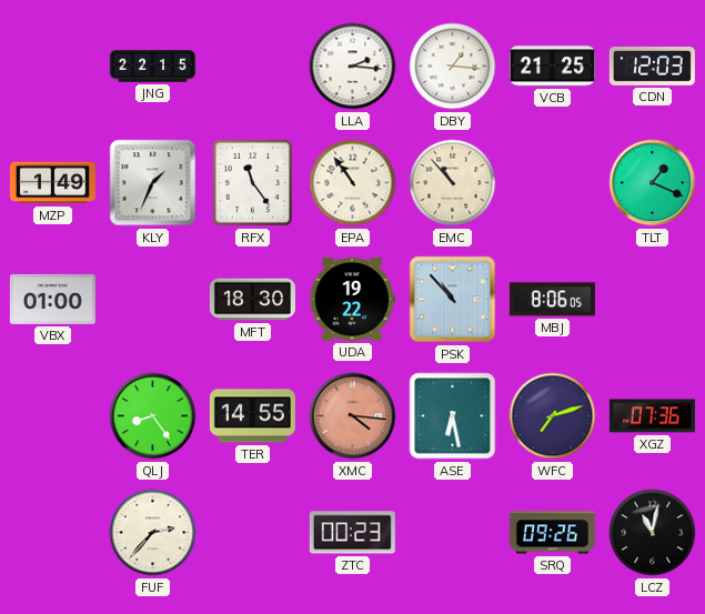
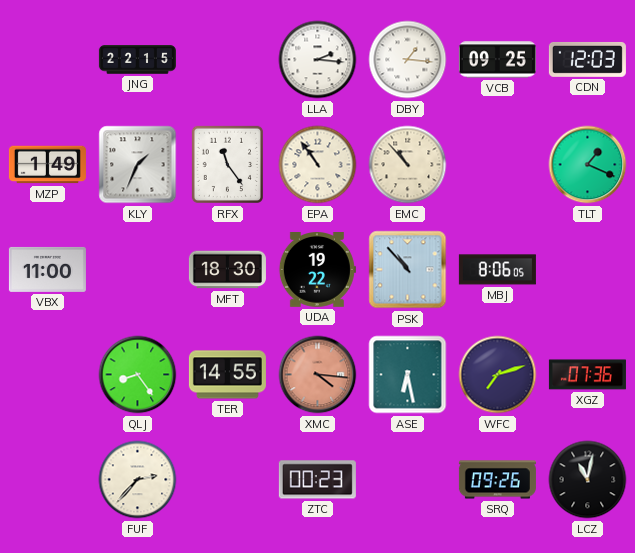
VCB: 21:25 -> 09:25 (497, 60)
VBX: 01:00 -> 11:00 (47, 269)
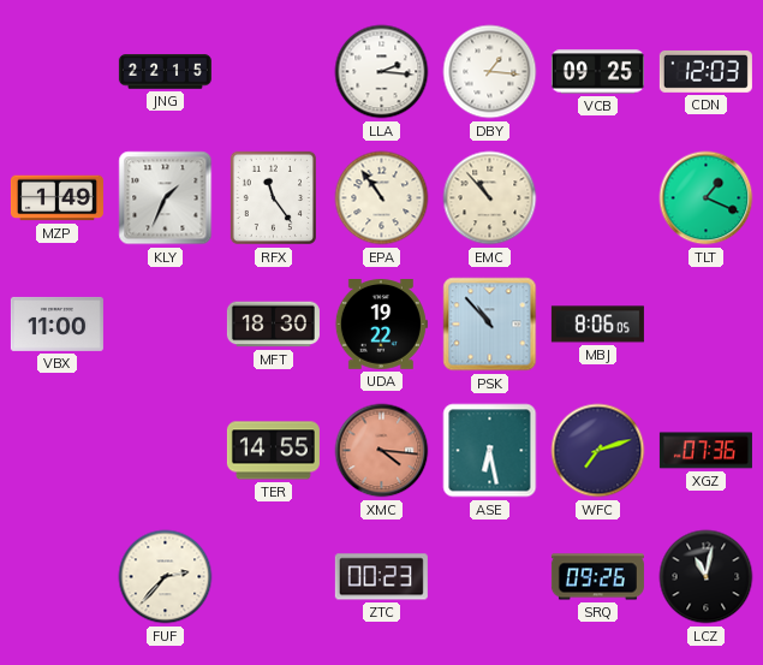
QLJ: 8:24 -> none (138, 375)
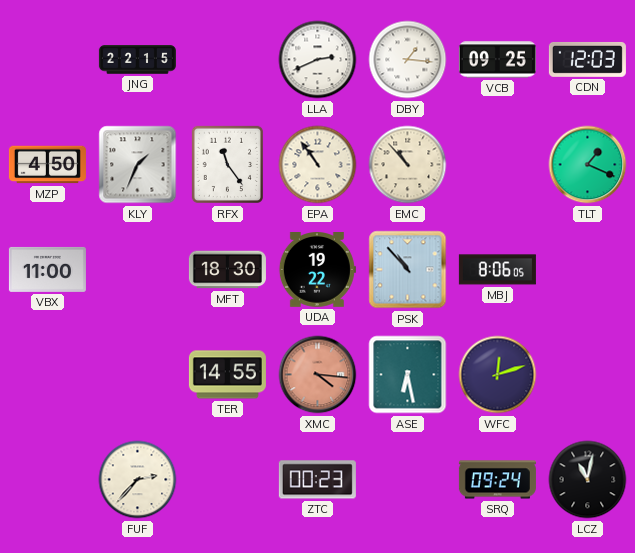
LLA: 2:16 -> 2:41 (318, 60)
MZP: 1:49 -> 4:50 (47, 165)
WFC: 7:12 -> 12:12 (498, 375)
XGZ: 07:36 -> none (705, 451)
SRQ: 09:26 -> 09:24 (497, 480)
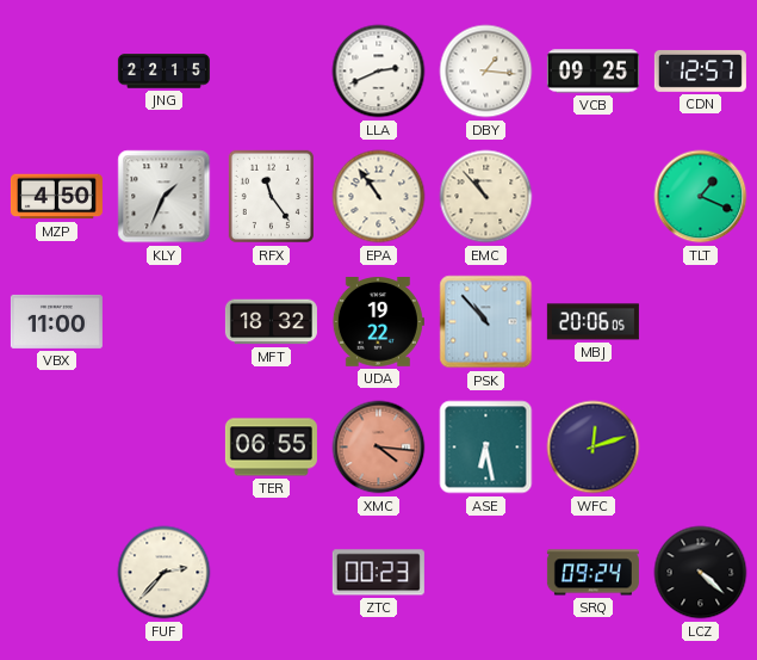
CDN: 12:03 -> 12:57 (700, 70)
MFT: 18:30 -> 18:32 (271, 322)
MBJ: 8:06 -> 20:06 (592, 322)
TER: 14:55 -> 06:55 (271, 448)
LCZ: 11:02 -> 4:22 (701, 573)
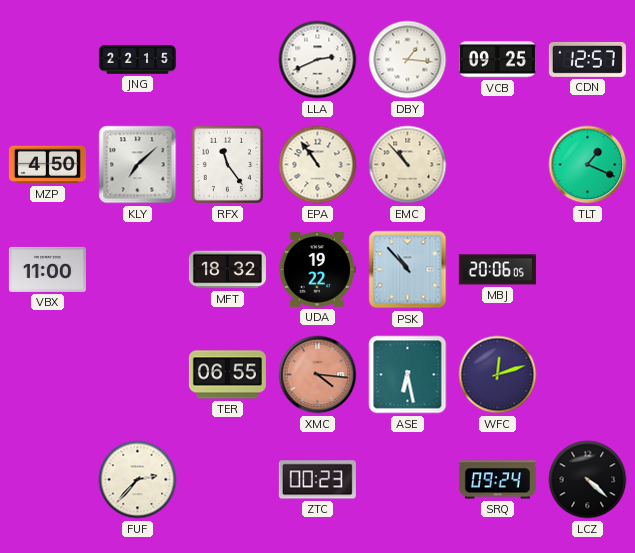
KLY: 1:34 -> 7:08 (138, 165)
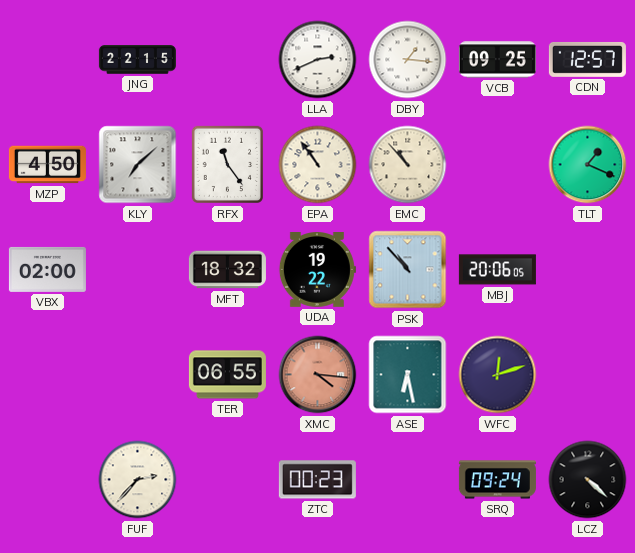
VBX: 11:00 -> 02:00 (47, 269)
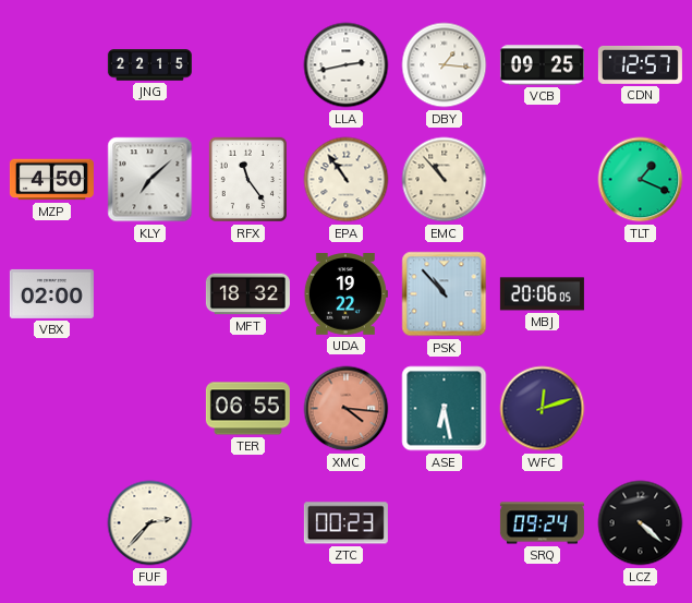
LLA: 2:41 -> 2:43 (347, 65)
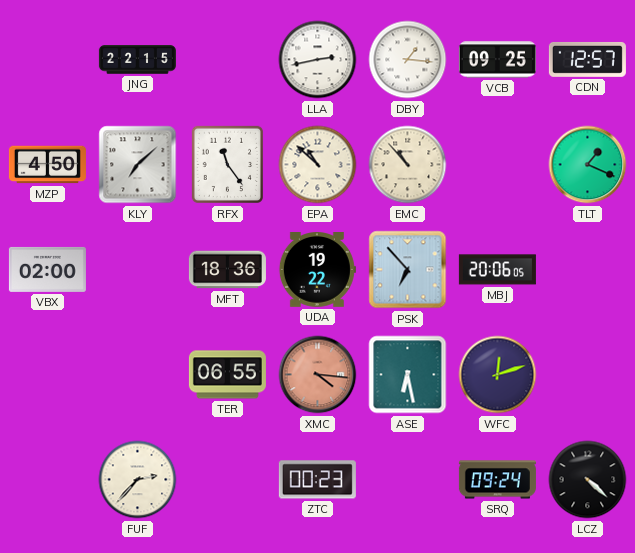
EPA: 10:54 -> 10:52 (318, 165)
MFT: 18:32 -> 18:36 (227, 270)
PSK: 10:53 -> 6:53 (408, 270)
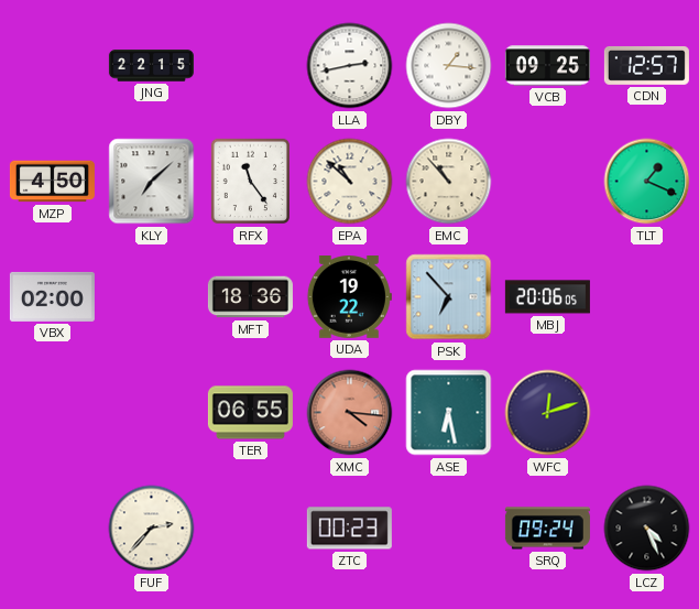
LCZ: 4:22 -> 4:26 (647, 529)
